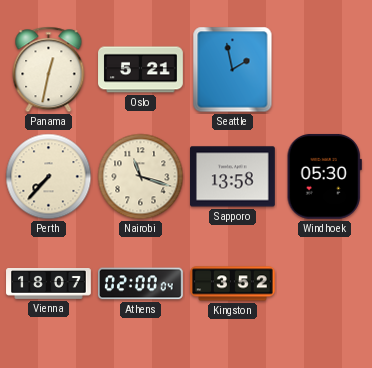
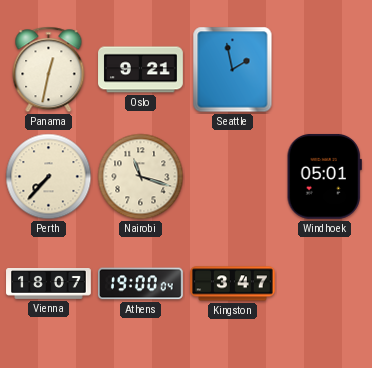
Oslo: 5:21 -> 9:21 (141, 70)
Sapporo: 13:58 -> none (233, 177)
Windhoek: 05:30 -> 05:01 (324, 176)
Athens: 02:00 -> 19:00 (141, 284)
Kingston: 3:52 -> 3:47 (233, 284)
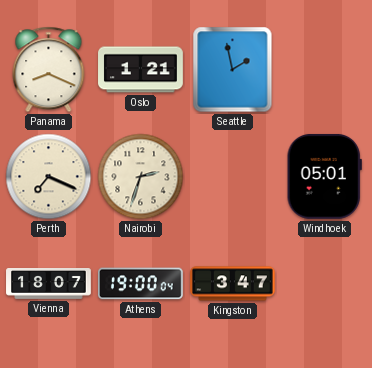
Panama: 12:32 -> 8:19 (49, 70)
Oslo: 9:21 -> 1:21 (141, 70)
Perth: 7:37 -> 7:19 (49, 177)
Nairobi: 11:18 -> 2:33 (141, 177)
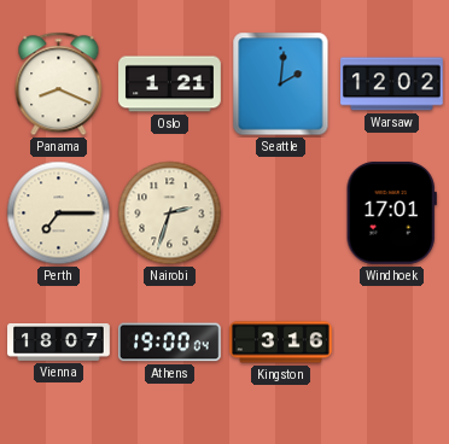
Seattle: 1:58 -> 2:01 (281, 84)
Warsaw: none -> 12:02 (392, 84)
Perth: 7:19 -> 7:15 (59, 214)
Windhoek: 05:01 -> 17:01 (391, 212)
Kingston: 3:47 -> 3:16 (281, 343)
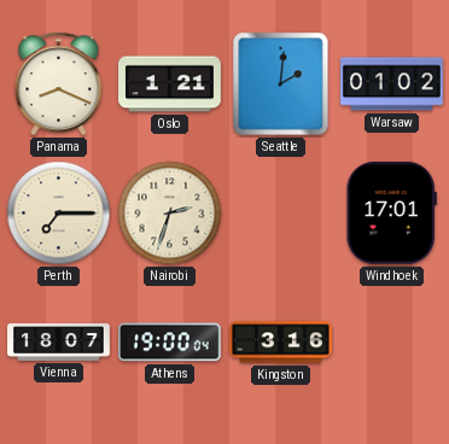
Warsaw: 12:02 -> 01:02 (392, 84)
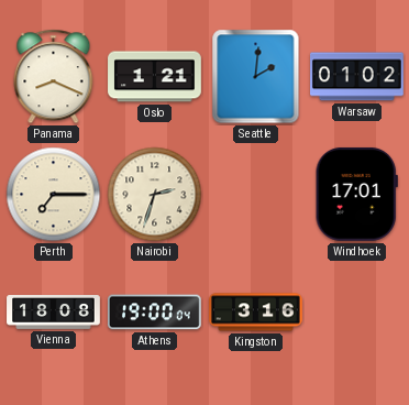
Vienna: 18:07 -> 18:08 (54, 313)
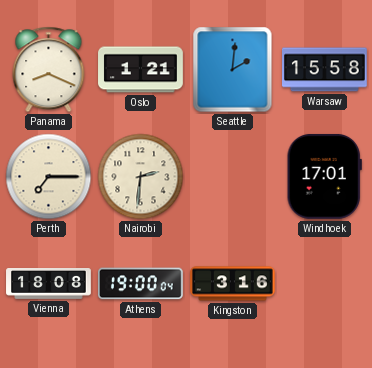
Warsaw: 01:02 -> 15:58 (325, 70)
Nairobi: 2:33 -> 2:31 (141, 177)
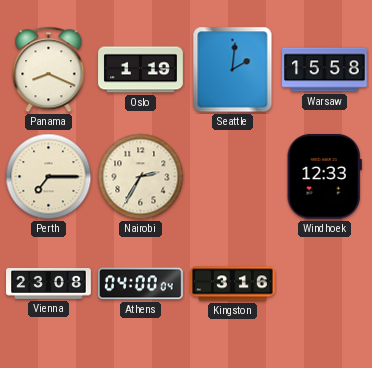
Oslo: 1:21 -> 1:19 (141, 70)
Nairobi: 2:31 -> 2:35 (141, 177)
Windhoek: 17:01 -> 12:33 (324, 176)
Vienna: 18:08 -> 23:08 (49, 284)
Athens: 19:00 -> 04:00 (141, 284)
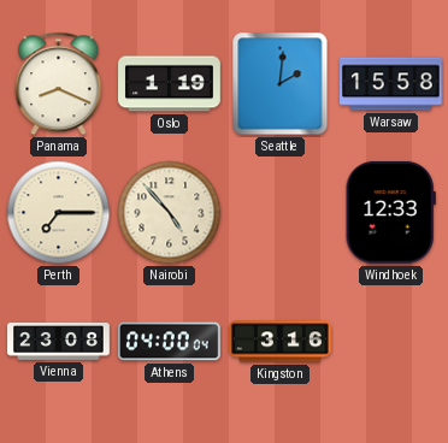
Nairobi: 2:35 -> 4:53 (170, 213)
